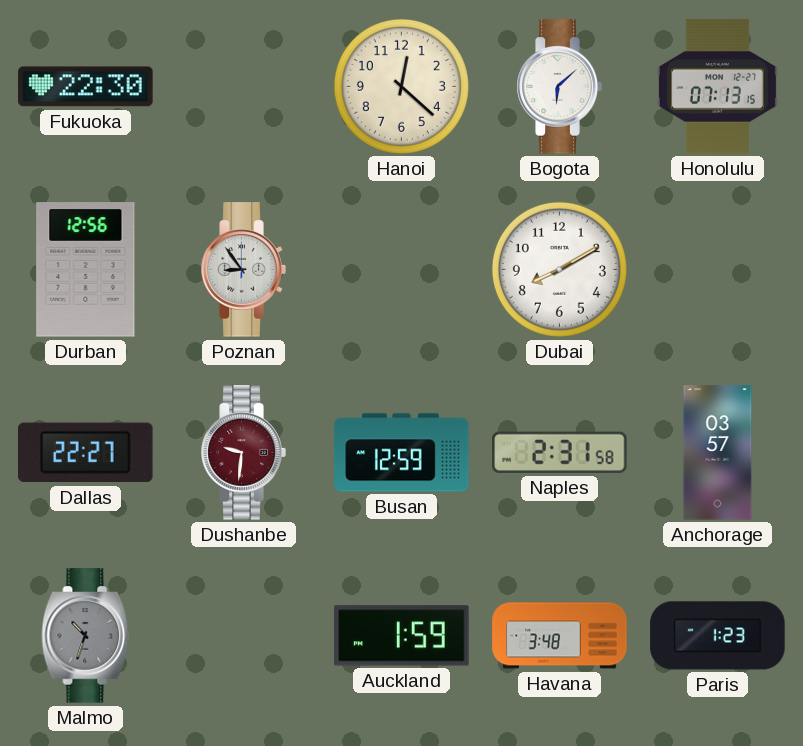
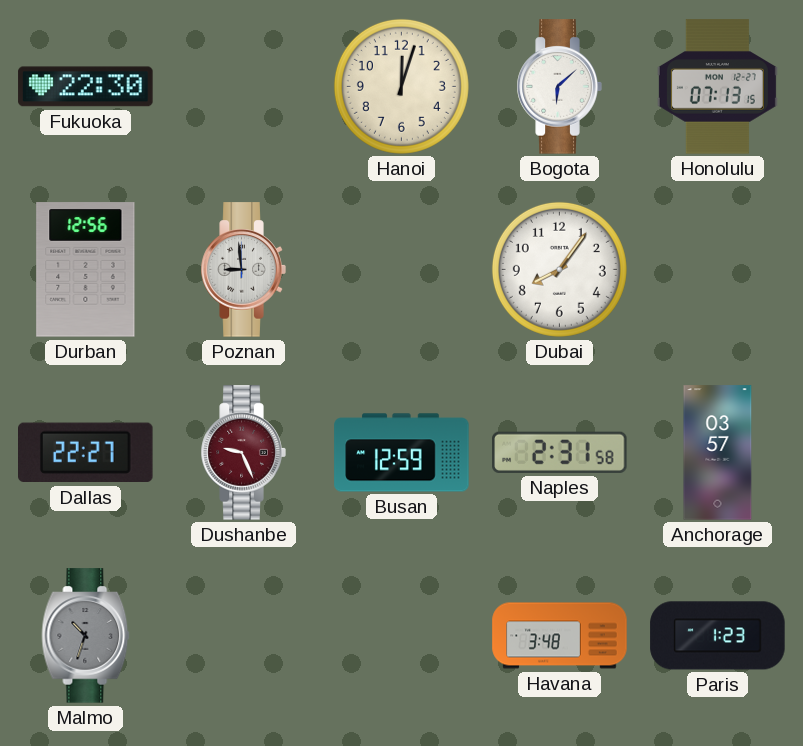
Hanoi: 12:22 -> 12:03 (401, 86)
Poznan: 8:54 -> 8:59 (243, 270)
Dubai: 8:10 -> 8:06 (559, 269)
Dushanbe: 9:31 -> 9:26 (243, 453)
Auckland: 1:59 -> none (402, 636)
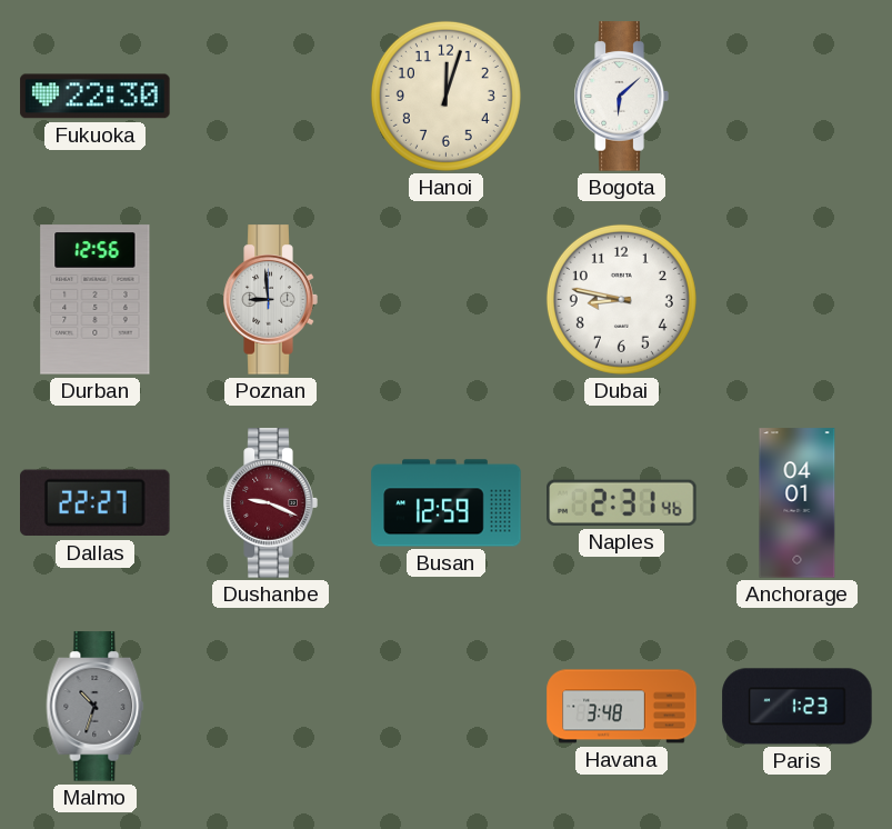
Honolulu: 07:13 -> none (717, 87)
Dubai: 8:06 -> 8:47 (621, 299)
Dushanbe: 9:26 -> 9:19 (270, 503)
Naples: 2:31:58 -> 2:31:46 (622, 502)
Anchorage: 03:57 -> 04:01 (798, 503)
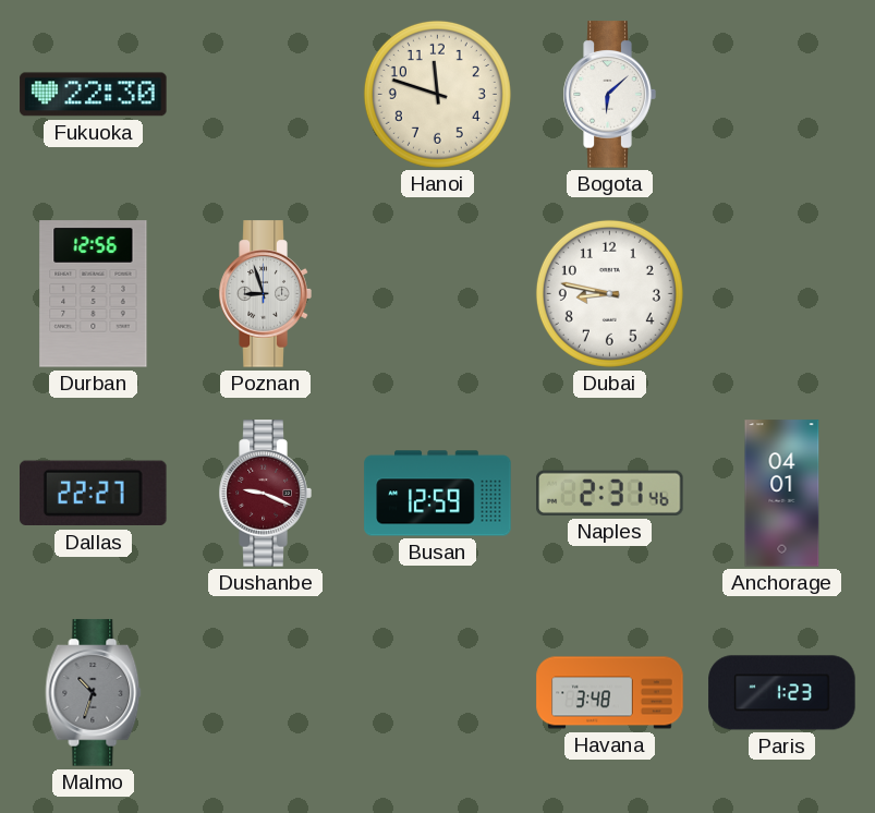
Hanoi: 12:03 -> 11:48 (437, 94)
Poznan: 8:59 -> 8:57 (265, 294)
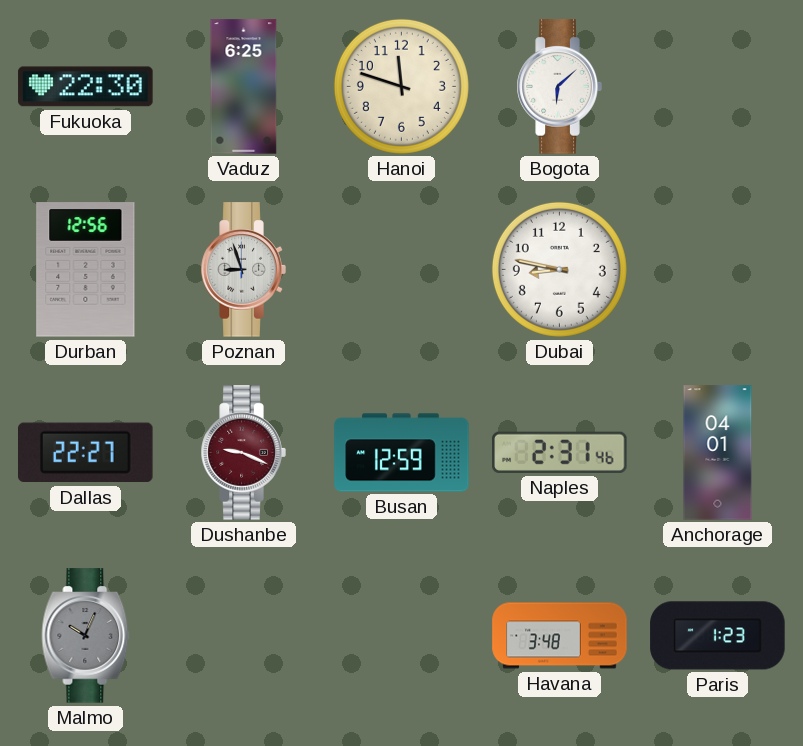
Vaduz: none -> 6:25 (244, 87)
Malmo: 10:33 -> 10:04 (86, 636)
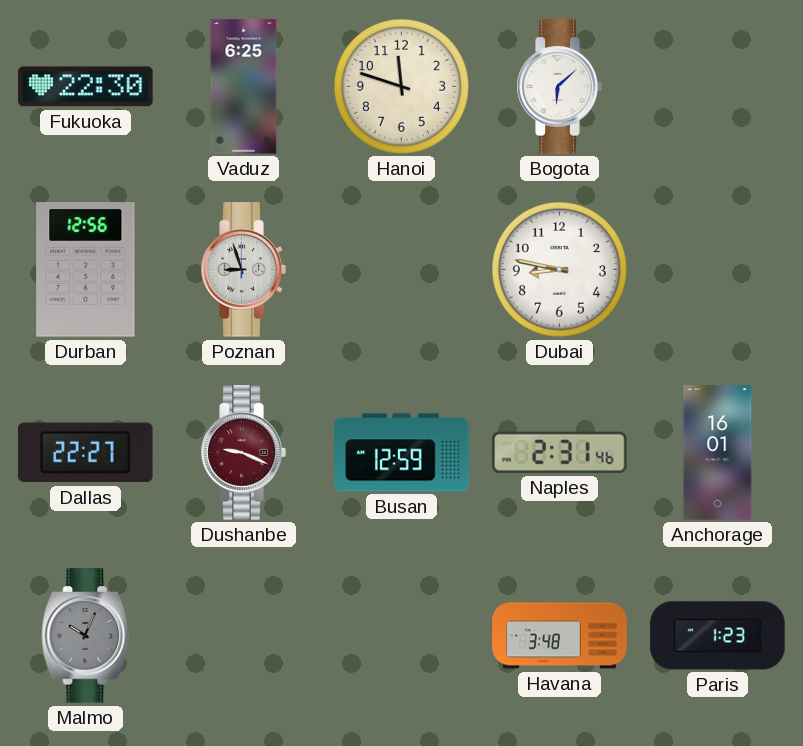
Anchorage: 04:01 -> 16:01 (718, 453)
